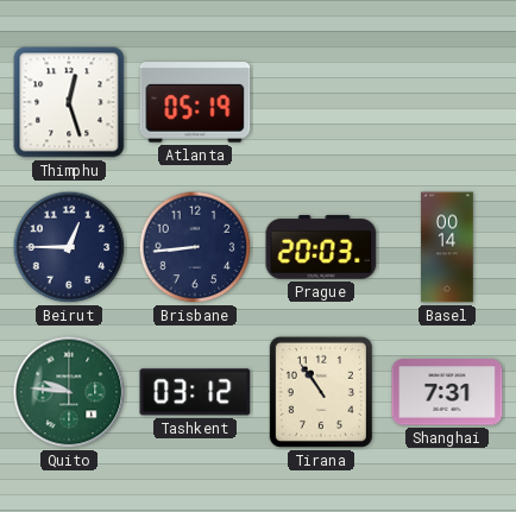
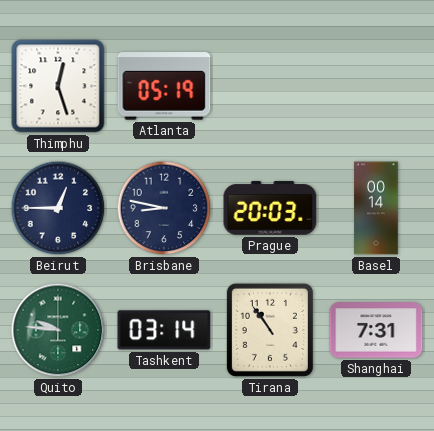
Brisbane: 8:44 -> 8:47 (164, 208)
Tashkent: 03:12 -> 03:14 (164, 330)
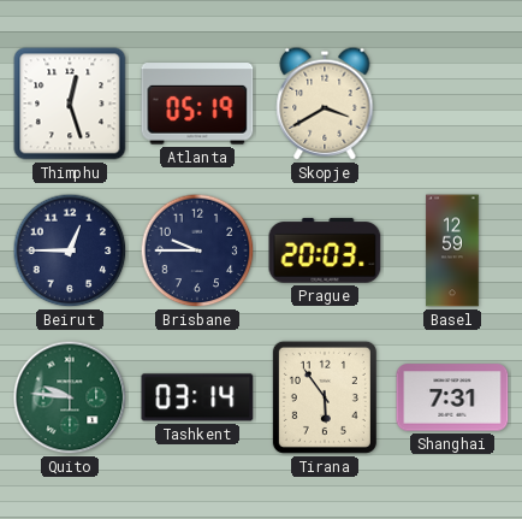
Skopje: none -> 3:40 (325, 104)
Brisbane: 8:47 -> 9:45 (197, 250)
Basel: 00:14 -> 12:59 (452, 250)
Tirana: 10:54 -> 5:54 (325, 397)
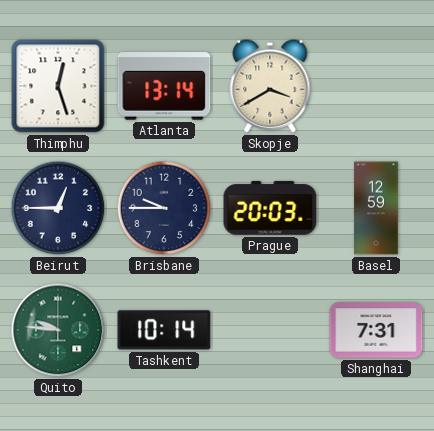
Atlanta: 05:19 -> 13:14 (164, 86)
Tashkent: 03:14 -> 10:14 (164, 330)
Tirana: 5:54 -> none (325, 397)
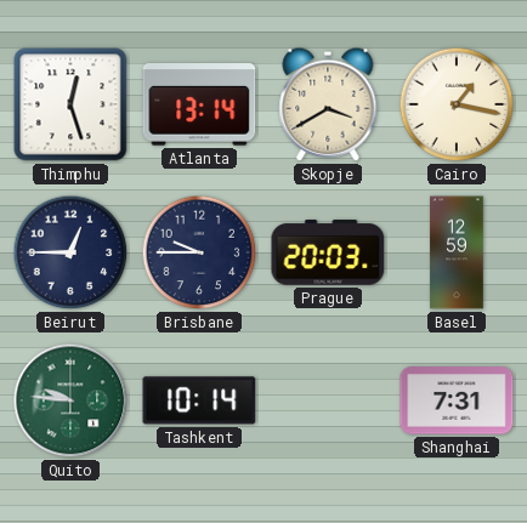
Cairo: none -> 1:17 (457, 104)
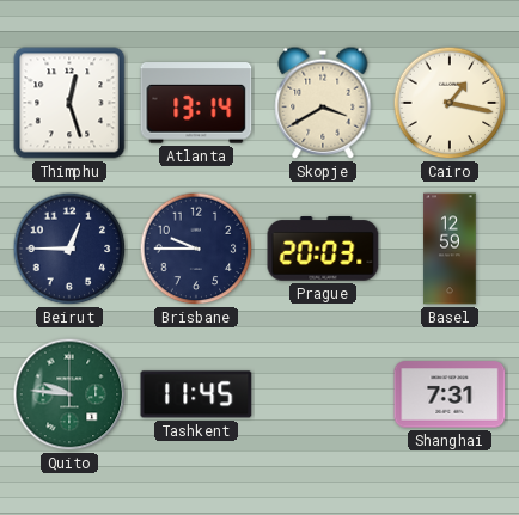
Tashkent: 10:14 -> 11:45 (196, 394)
